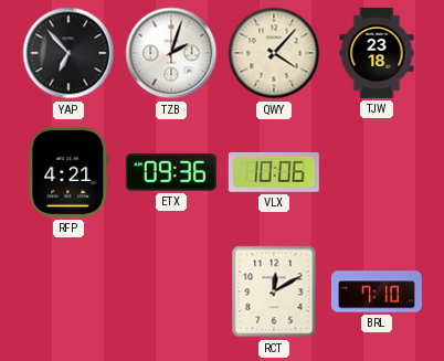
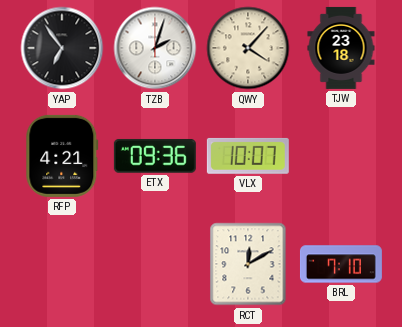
YAP: 6:53 -> 6:54 (62, 48)
VLX: 10:06 -> 10:07 (248, 156)
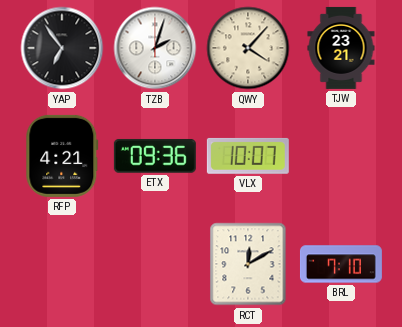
TJW: 23:18 -> 23:21 (341, 48)
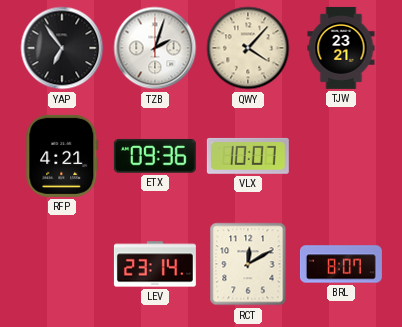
LEV: none -> 23:14 (155, 264)
BRL: 7:10 -> 8:07 (341, 264)
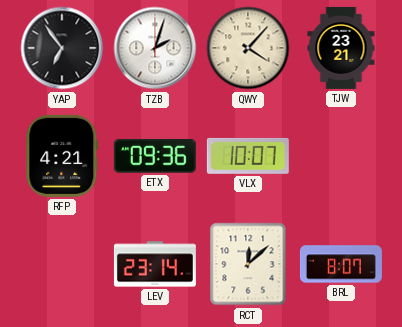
RCT: 12:10 -> 12:08 (248, 264)
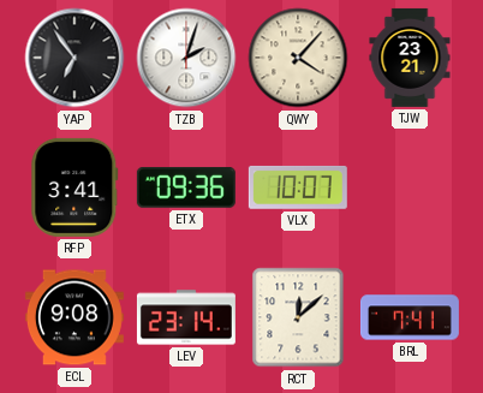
RFP: 4:21 -> 3:41 (74, 187)
ECL: none -> 9:08 (74, 317)
BRL: 8:07 -> 7:41 (410, 317)
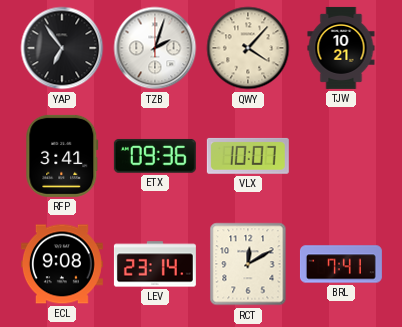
TJW: 23:21 -> 10:21 (341, 48)
RCT: 12:08 -> 12:10 (248, 264)
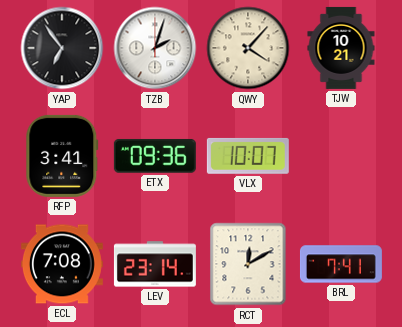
ECL: 9:08 -> 7:08 (62, 264)
